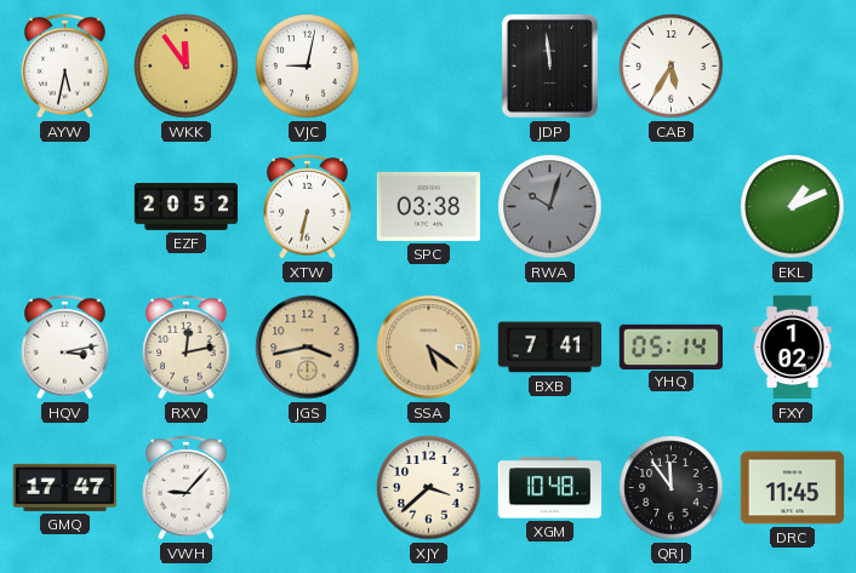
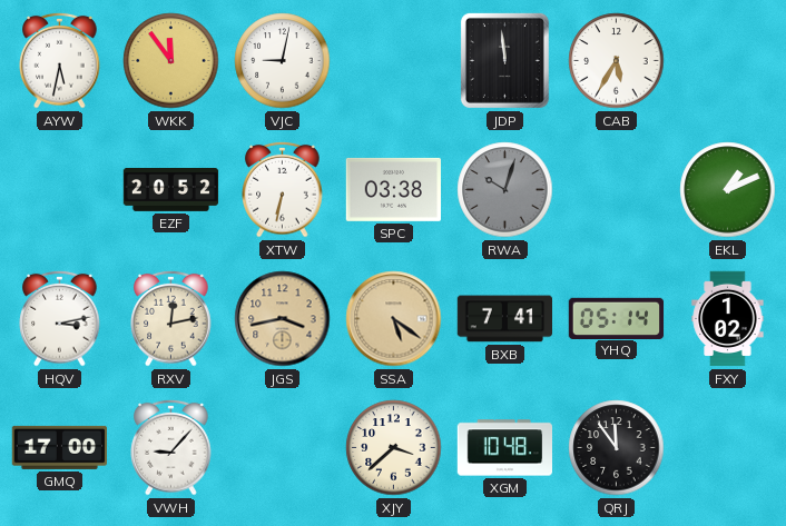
GMQ: 17:47 -> 17:00 (60, 447)
DRC: 11:45 -> none (793, 488)
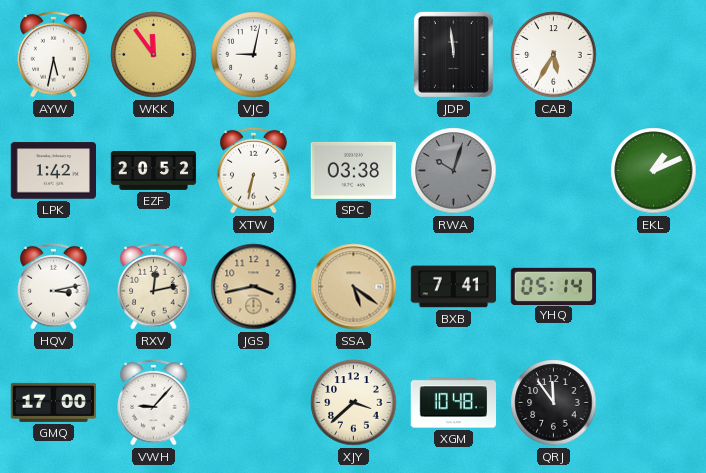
LPK: none -> 1:42 (53, 171)
FXY: 1:02 -> none (728, 319)
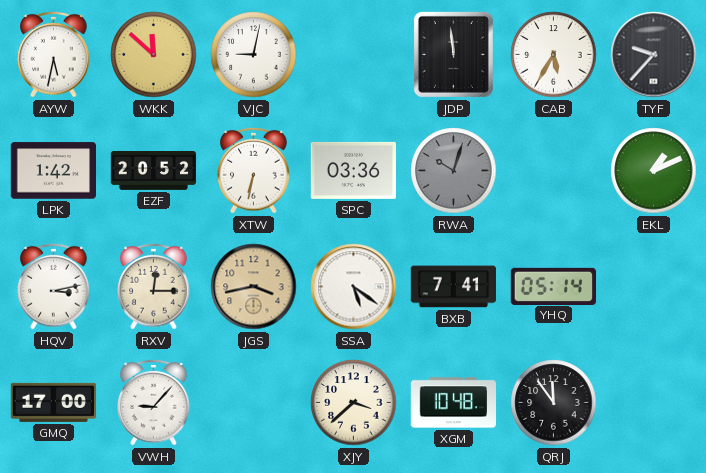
WKK: 11:54 -> 11:52 (154, 55)
TYF: none -> 9:37 (654, 55)
SPC: 03:38 -> 03:36 (353, 170)
RXV: 12:13 -> 12:15 (154, 286)
SSA dial: champagne -> white (354, 287)
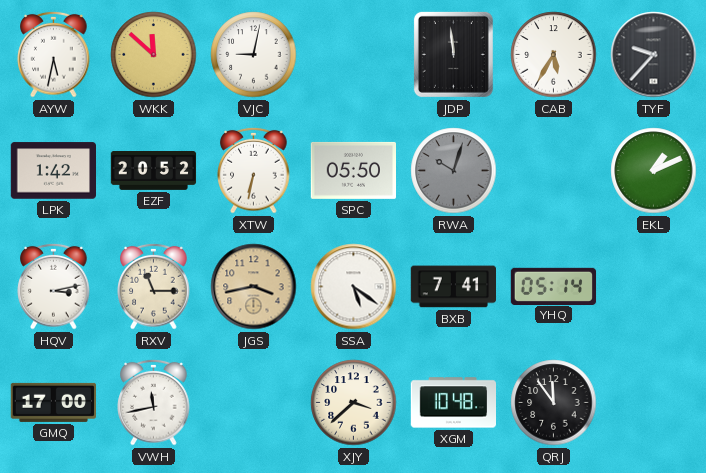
SPC: 03:36 -> 05:50 (353, 170)
RXV: 12:15 -> 11:15 (154, 286)
VWH: 9:07 -> 11:43 (154, 402)
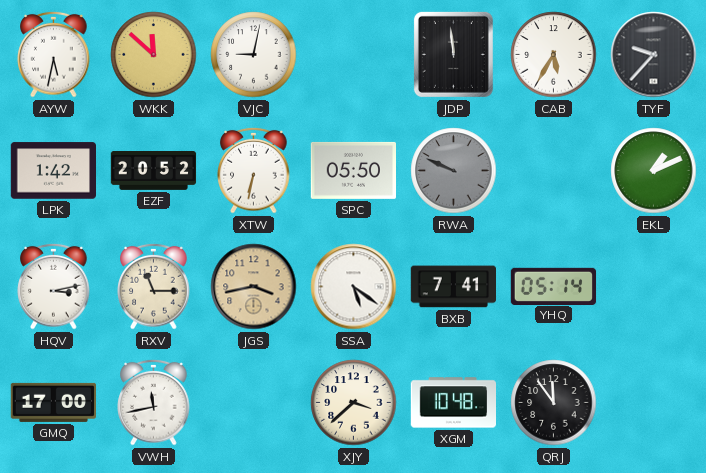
RWA: 10:03 -> 9:49 (454, 171)
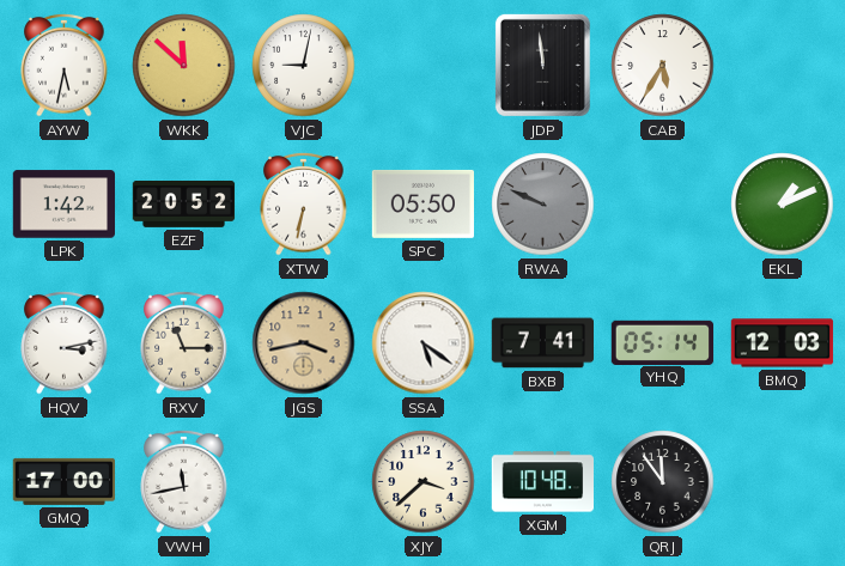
TYF: 9:37 -> none (654, 55)
BMQ: none -> 12:03 (783, 343)
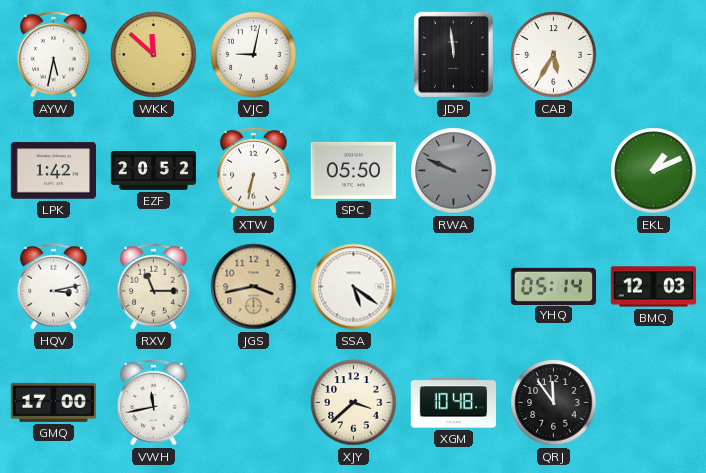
BXB: 7:41 -> none (542, 343)
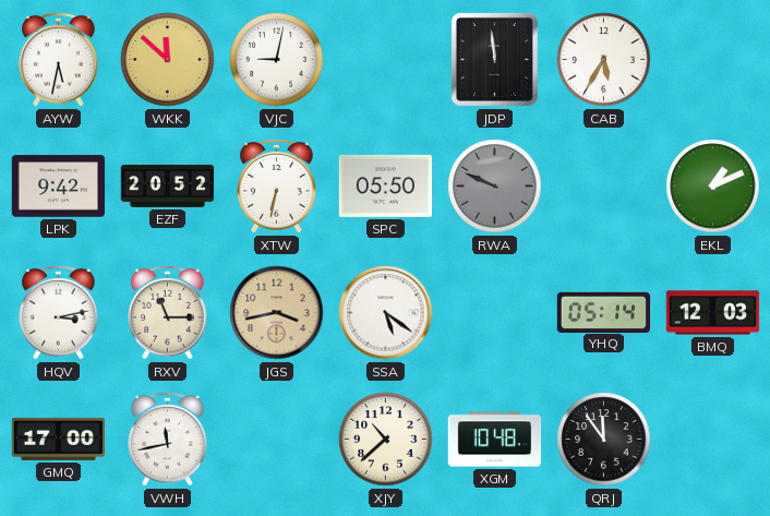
LPK: 1:42 -> 9:42 (58, 187)
XJY: 3:38 -> 10:38 (386, 440)
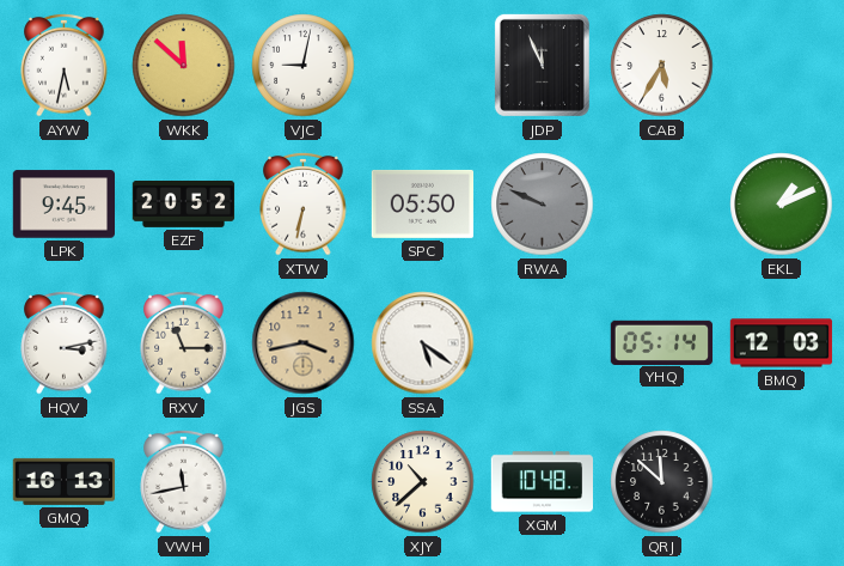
JDP: 11:59 -> 11:56 (542, 65)
LPK: 9:42 -> 9:45 (63, 205)
GMQ: 17:00 -> 16:13 (65, 481)
QRJ: 11:54 -> 11:52 (662, 482)
